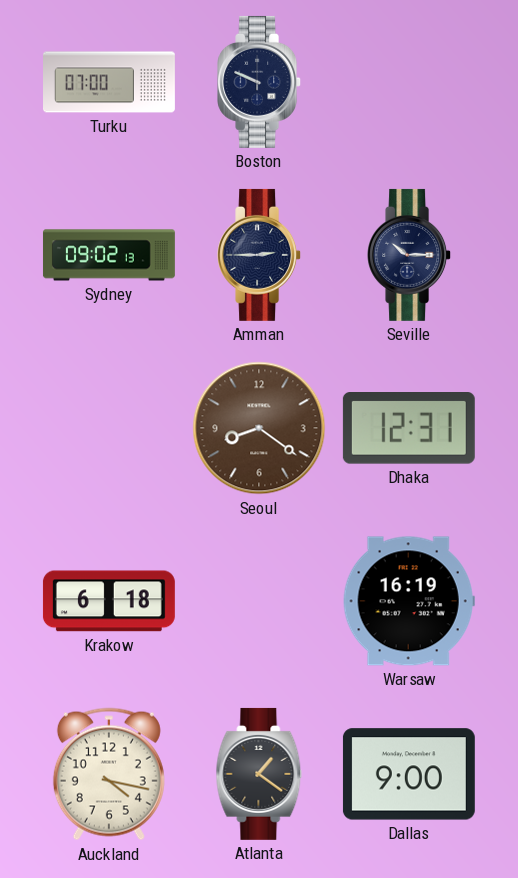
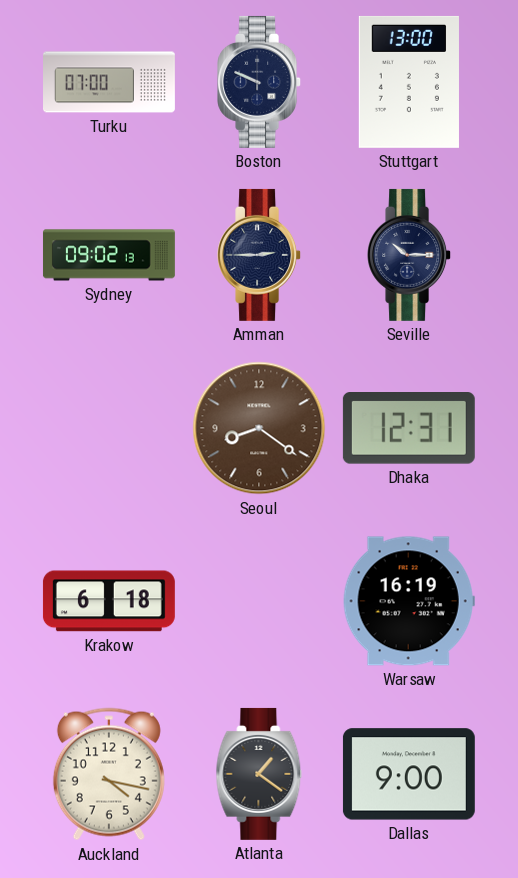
Stuttgart: none -> 13:00 (409, 82)
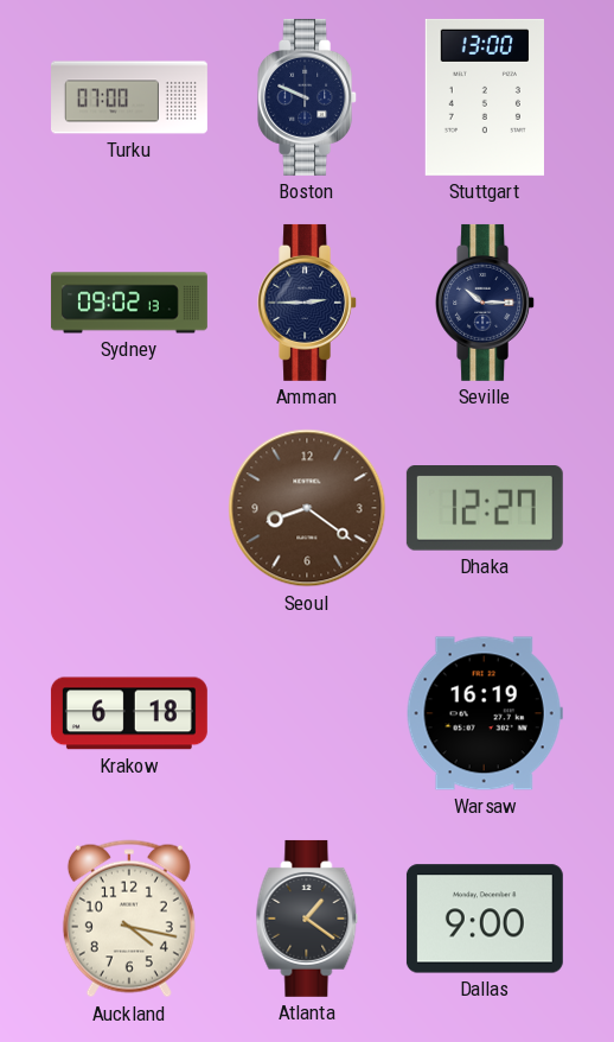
Dhaka: 12:31 -> 12:27 (485, 509)
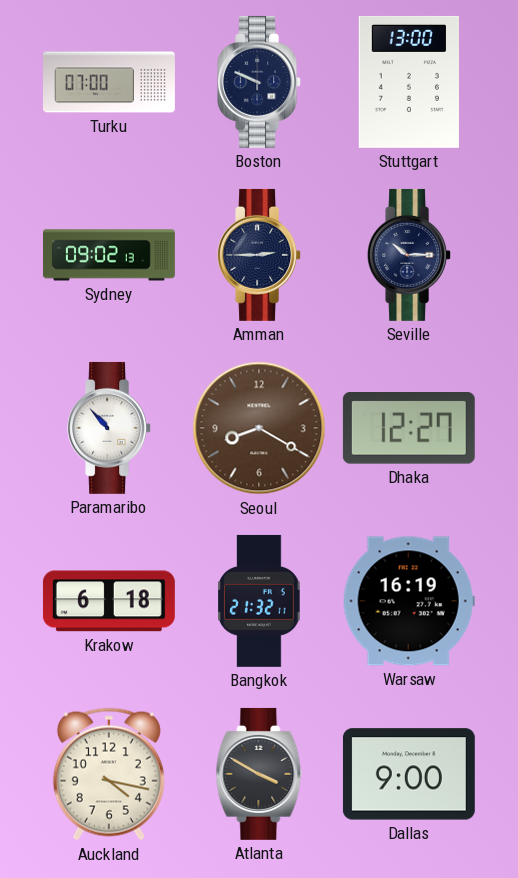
Paramaribo: none -> 10:53 (110, 428)
Seoul: 8:21 -> 8:20 (259, 428)
Bangkok: none -> 21:32 (260, 601)
Atlanta: 1:21 -> 3:50 (259, 774)
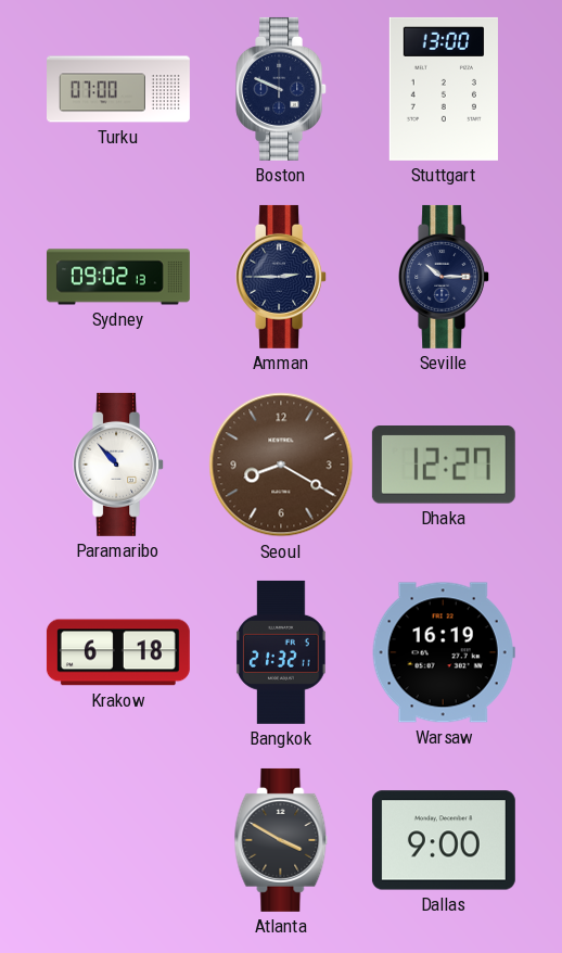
Auckland: 4:17 -> none (109, 774)
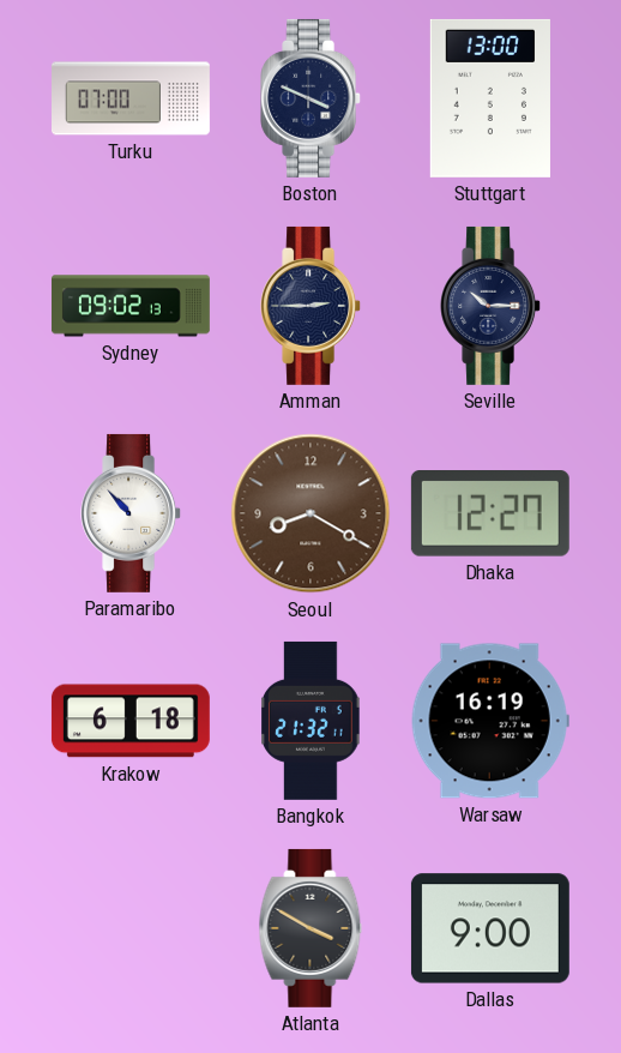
Boston: 9:49 -> 3:49 (312, 98)
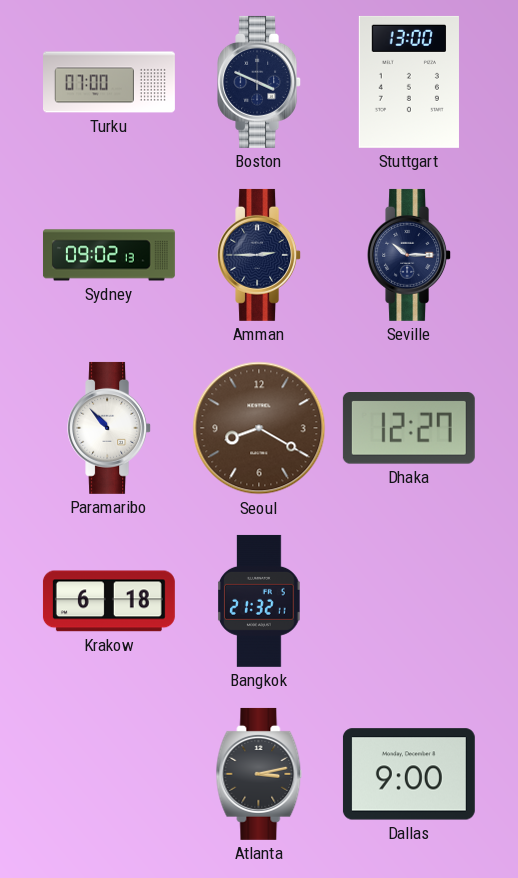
Warsaw: 16:19 -> none (490, 721)
Atlanta: 3:50 -> 3:13 (259, 774)
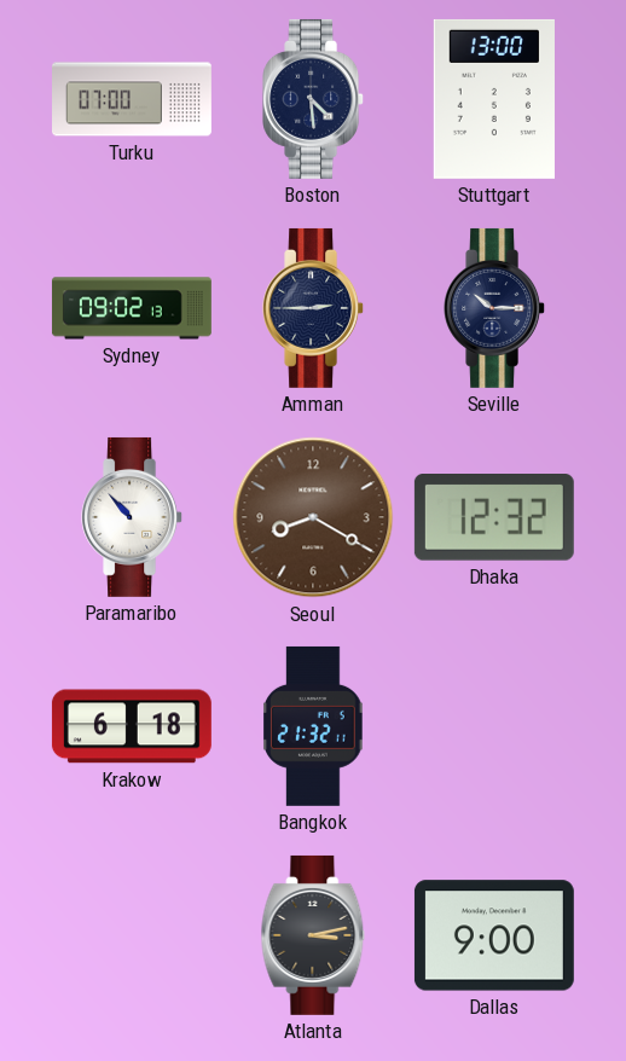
Boston: 3:49 -> 4:29 (314, 99)
Dhaka: 12:27 -> 12:32 (494, 518)
